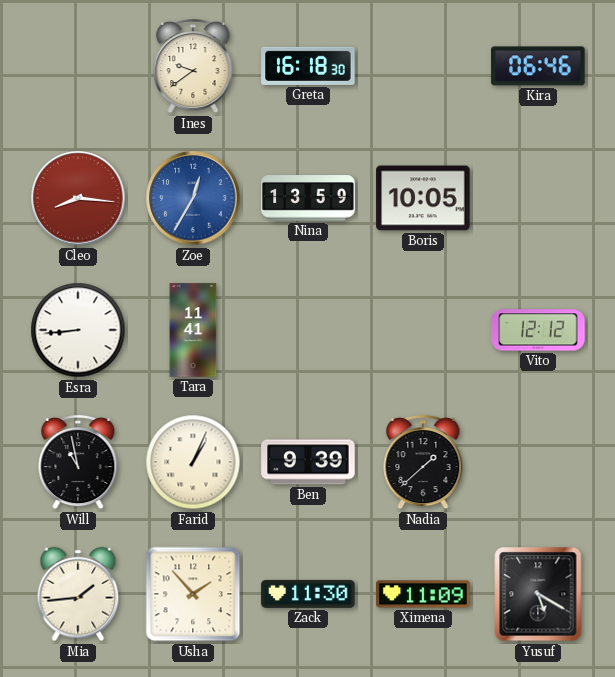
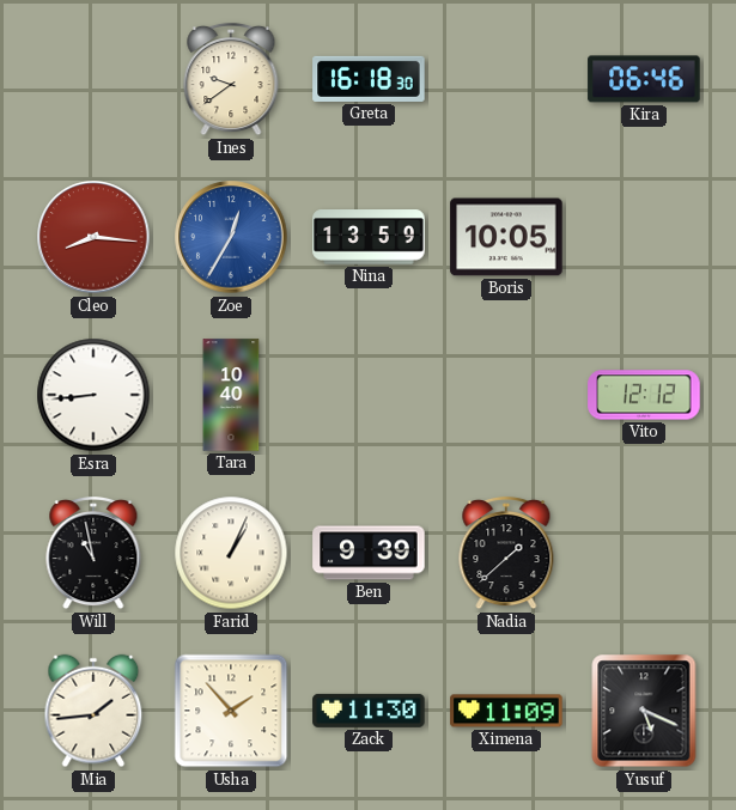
Tara: 11:41 -> 10:40 (231, 395)
Yusuf: 5:20 -> 5:19 (644, 711)
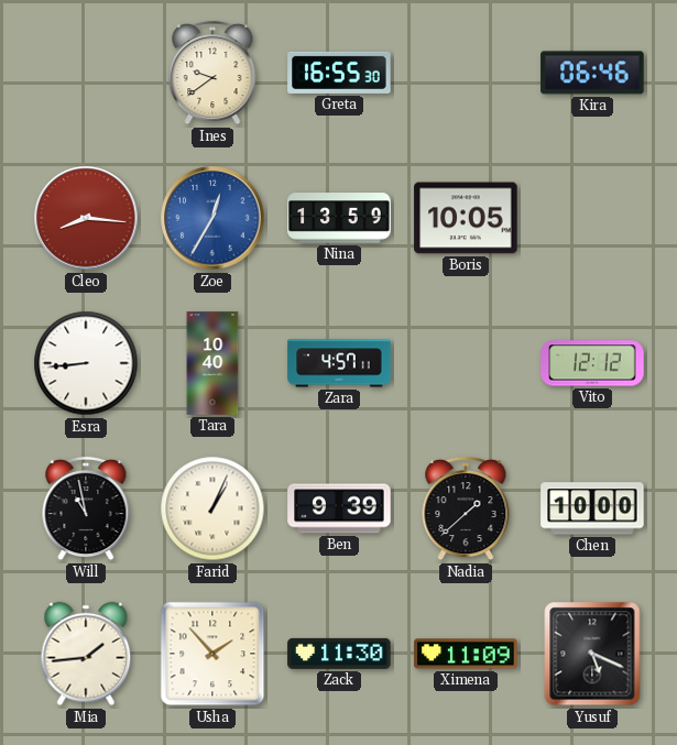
Greta: 16:18 -> 16:55 (339, 73)
Zara: none -> 4:57 (339, 363)
Chen: none -> 10:00 (592, 508)
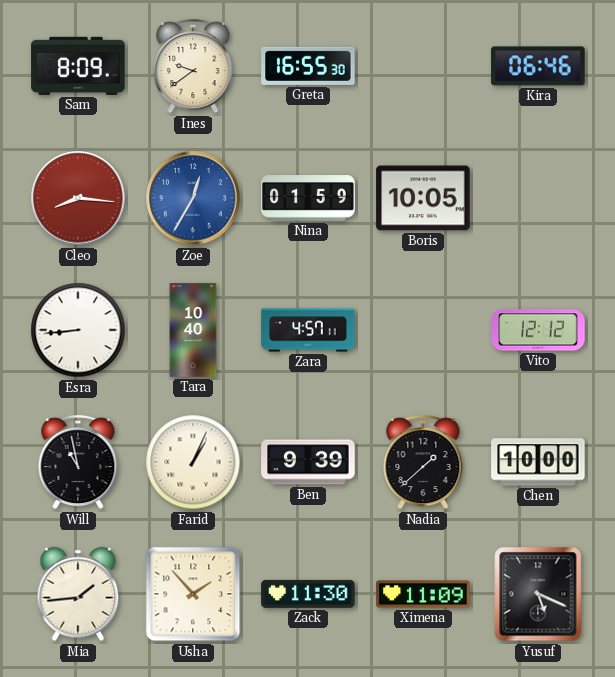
Sam: none -> 8:09 (78, 66)
Nina: 13:59 -> 01:59 (308, 198)
